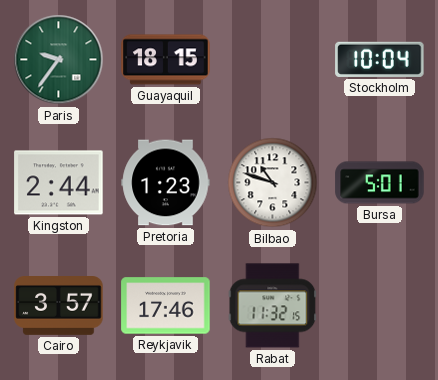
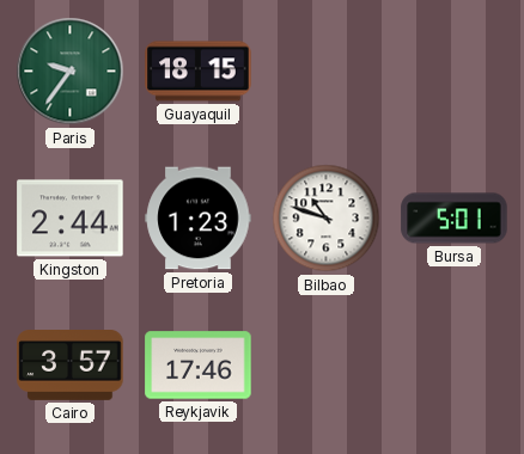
Stockholm: 10:04 -> none (380, 59)
Rabat: 11:32 -> none (273, 306)
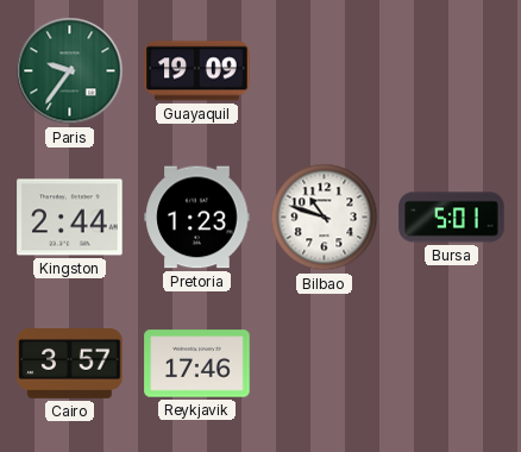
Guayaquil: 18:15 -> 19:09 (197, 71)
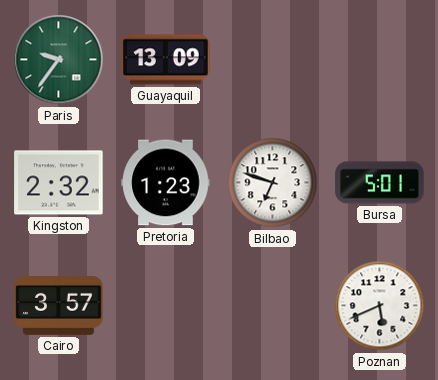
Guayaquil: 19:09 -> 13:09 (166, 60)
Kingston: 2:44 -> 2:32 (59, 183)
Bilbao: 10:48 -> 6:48 (273, 183)
Reykjavik: 17:46 -> none (197, 364)
Poznan: none -> 5:41 (380, 306)
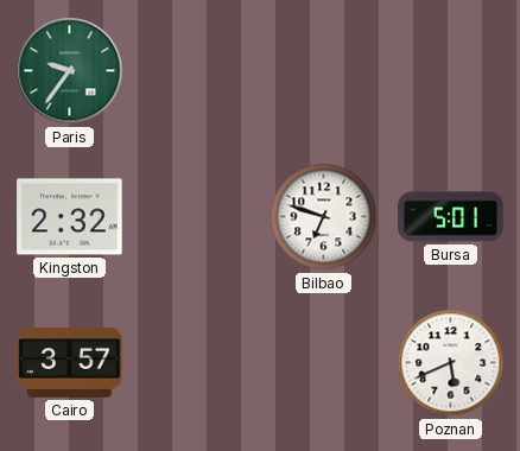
Guayaquil: 13:09 -> none (166, 60)
Pretoria: 1:23 -> none (166, 183)
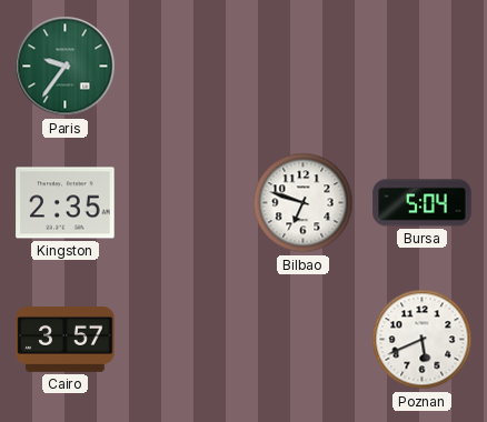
Kingston: 2:32 -> 2:35 (66, 203)
Bursa: 5:01 -> 5:04 (423, 203)
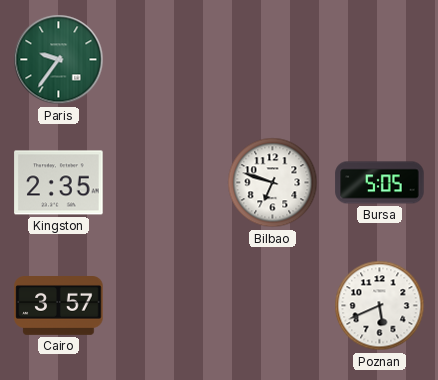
Bursa: 5:04 -> 5:05 (380, 183)
